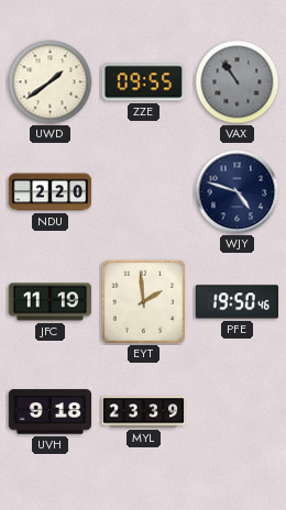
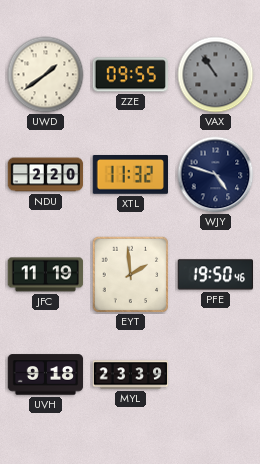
XTL: none -> 11:32 (130, 175)
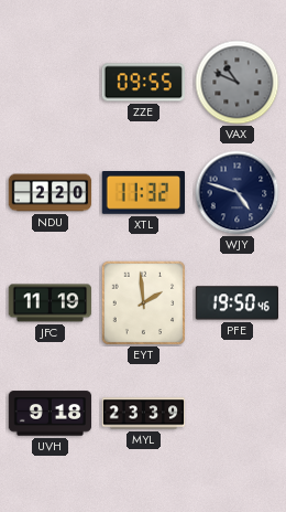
UWD: 1:39 -> none (46, 75)
VAX: 10:54 -> 10:49 (238, 83)
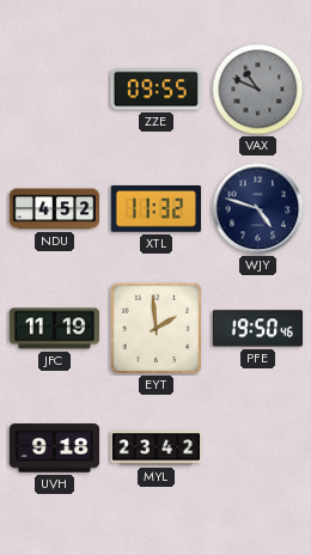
NDU: 2:20 -> 4:52 (55, 209)
MYL: 23:39 -> 23:42 (157, 449)
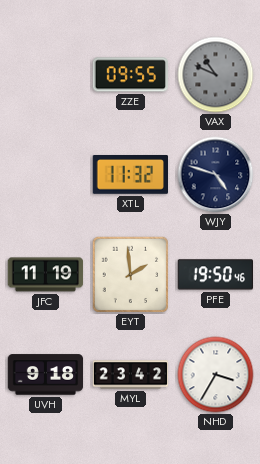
NDU: 4:52 -> none (55, 209)
NHD: none -> 3:35 (216, 375)
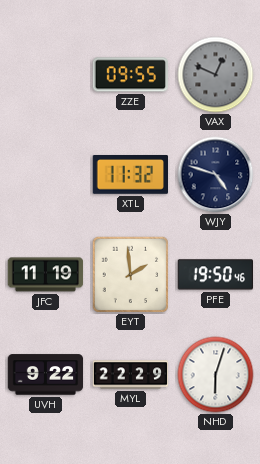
VAX: 10:49 -> 12:49 (216, 75)
UVH: 9:18 -> 9:22 (46, 375)
MYL: 23:42 -> 22:29 (131, 375)
NHD: 3:35 -> 6:03 (216, 375)
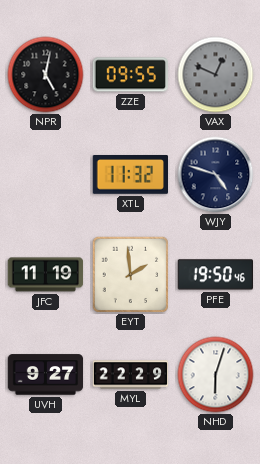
NPR: none -> 5:02 (46, 75)
UVH: 9:22 -> 9:27 (46, 375)
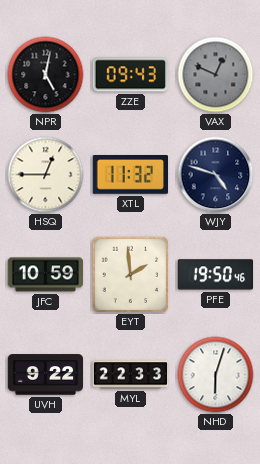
ZZE: 09:55 -> 09:43 (130, 75)
HSQ: none -> 12:45 (46, 175)
JFC: 11:19 -> 10:59 (46, 275)
UVH: 9:27 -> 9:22 (46, 375)
MYL: 22:29 -> 22:33 (131, 375)
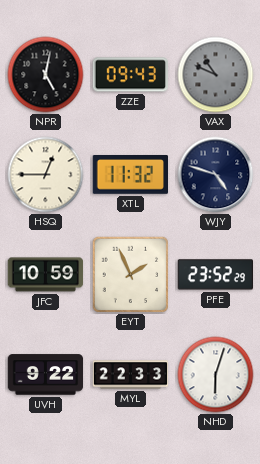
VAX: 12:49 -> 10:49 (216, 75)
EYT: 1:59 -> 1:56 (131, 275)
PFE: 19:50 -> 23:52 (215, 275)
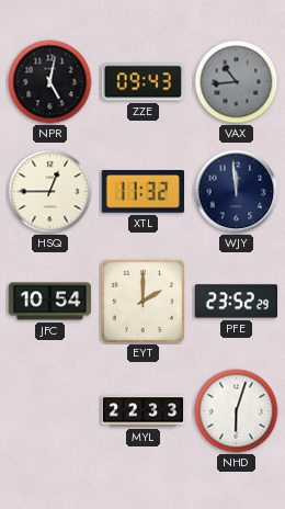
VAX: 10:49 -> 10:44 (237, 82)
WJY: 4:48 -> 11:59 (237, 192)
JFC: 10:59 -> 10:54 (50, 302)
EYT: 1:56 -> 2:00 (144, 302)
UVH: 9:22 -> none (46, 375)
